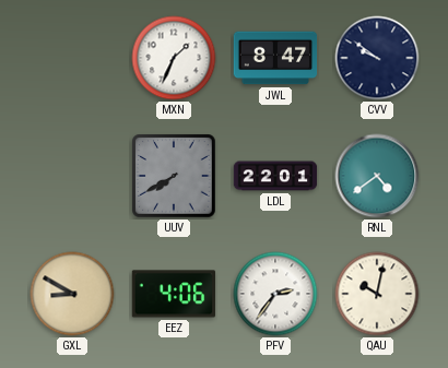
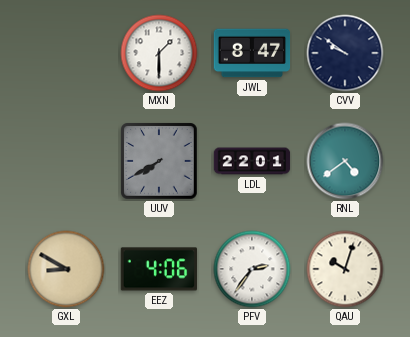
MXN: 1:34 -> 1:30 (159, 53)
QAU: 10:02 -> 10:03 (345, 269)
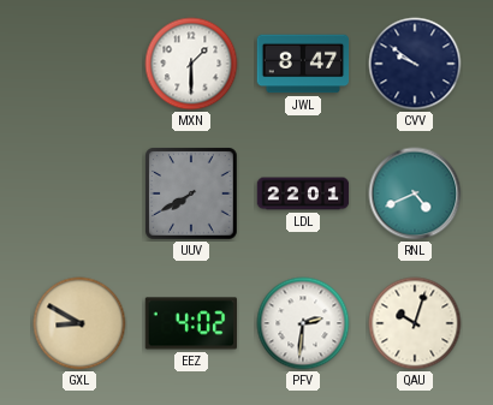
RNL: 4:39 -> 4:41 (415, 193)
EEZ: 4:06 -> 4:02 (191, 323)
PFV: 2:36 -> 2:31 (303, 323)
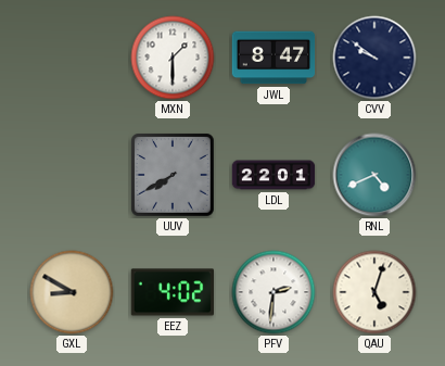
QAU: 10:03 -> 5:03 (374, 292)
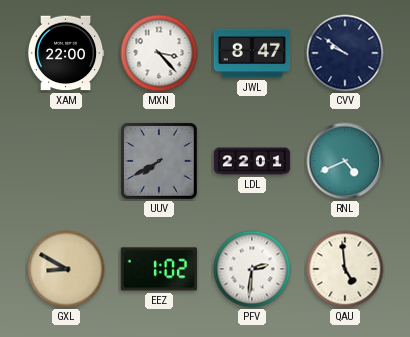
XAM: none -> 22:00 (66, 53)
MXN: 1:30 -> 3:23 (159, 53)
EEZ: 4:02 -> 1:02 (159, 269)
QAU: 5:03 -> 4:59 (345, 269)
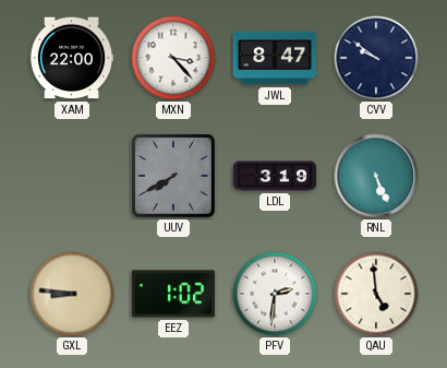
LDL: 22:01 -> 3:19 (275, 176)
RNL: 4:41 -> 5:26 (376, 176)
GXL: 8:50 -> 8:46 (72, 294)
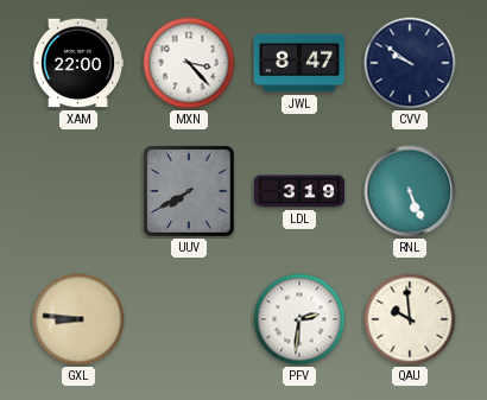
EEZ: 1:02 -> none (173, 294)
QAU: 4:59 -> 9:59 (410, 319)
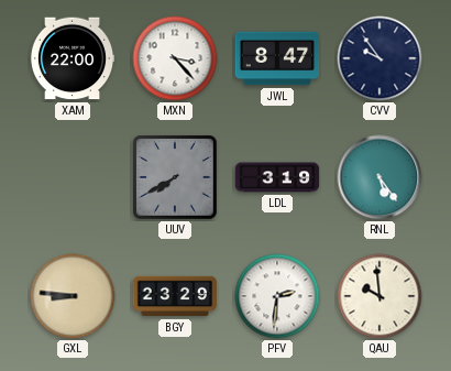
CVV: 9:51 -> 9:54 (380, 58)
RNL: 5:26 -> 5:24 (380, 177)
BGY: none -> 23:29 (175, 296)
